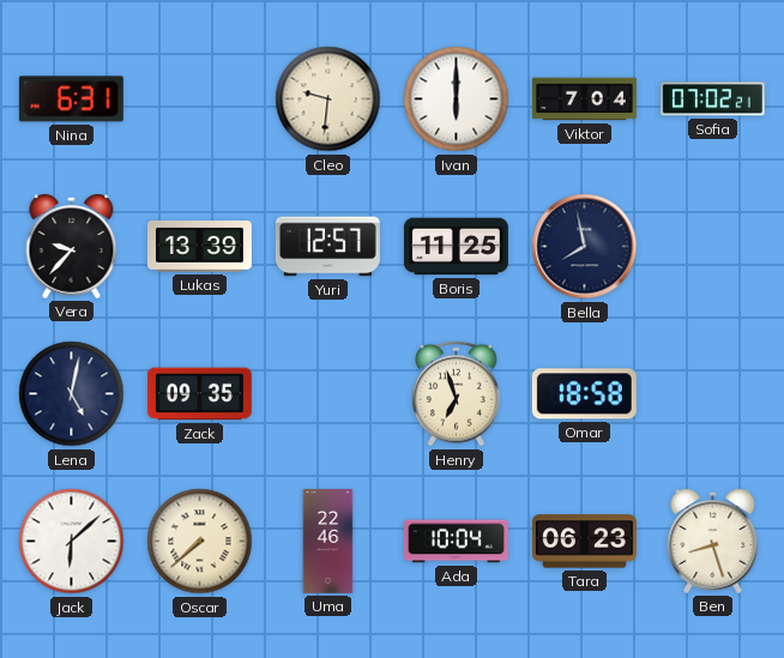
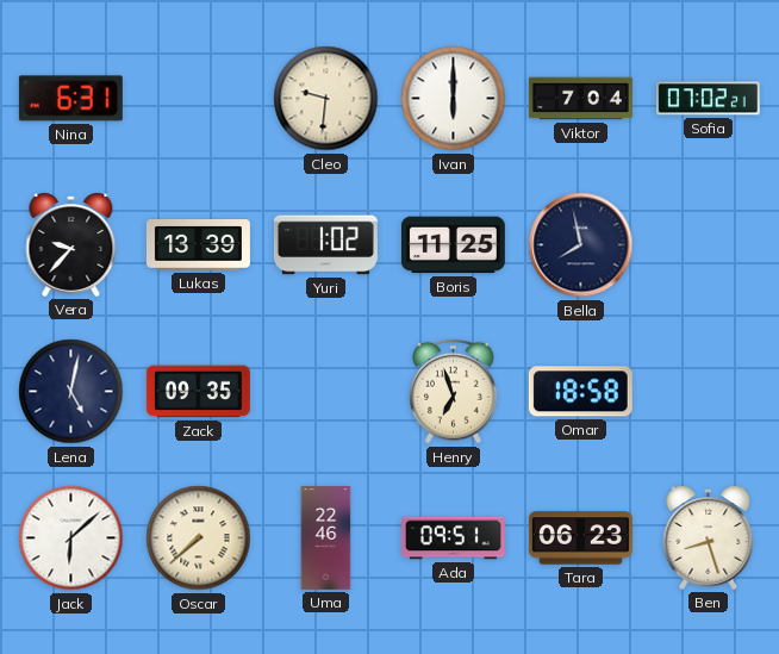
Yuri: 12:57 -> 1:02 (325, 245)
Ada: 10:04 -> 09:51 (453, 538)
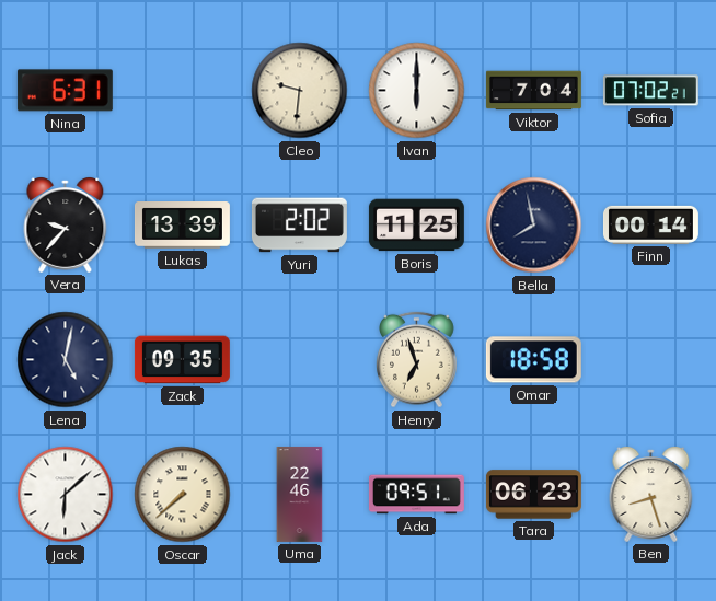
Yuri: 1:02 -> 2:02 (299, 226)
Finn: none -> 00:14 (650, 224)
